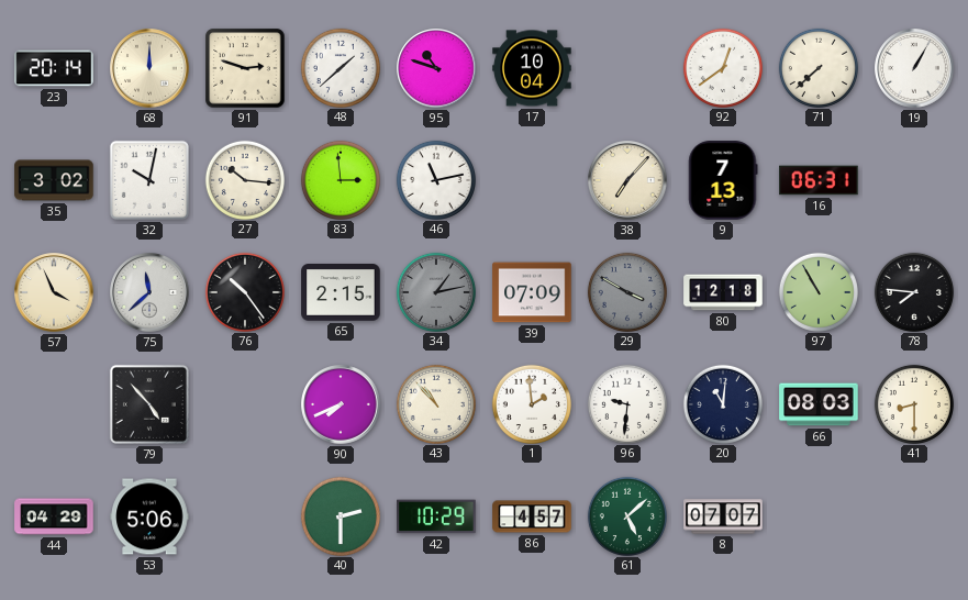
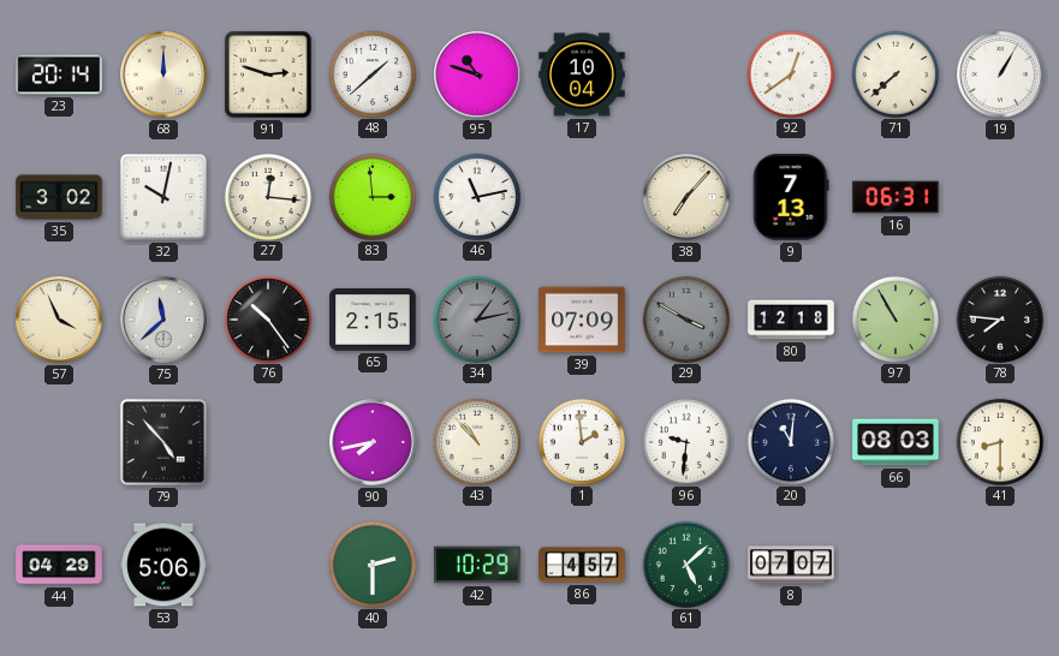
27: 10:16 -> 12:16 (267, 196)
90: 7:41 -> 7:43 (373, 442)
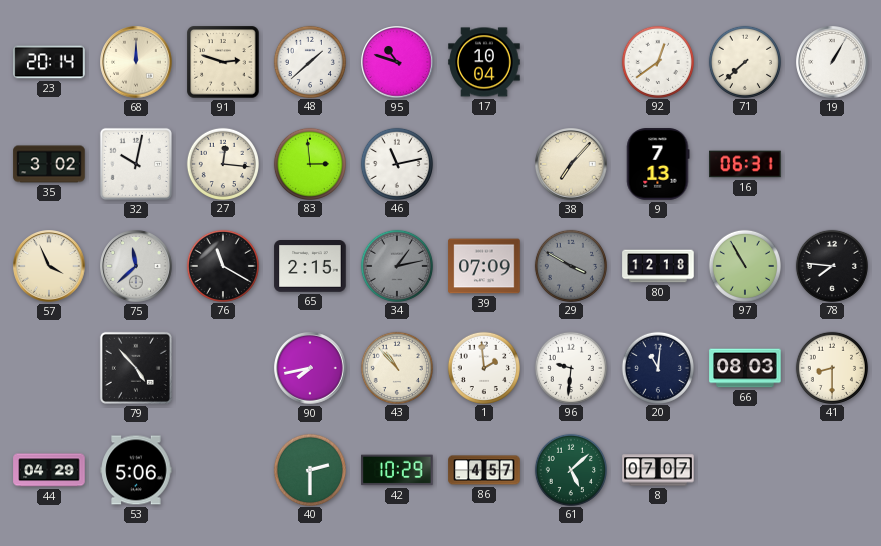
76: 10:24 -> 11:20 (222, 265)
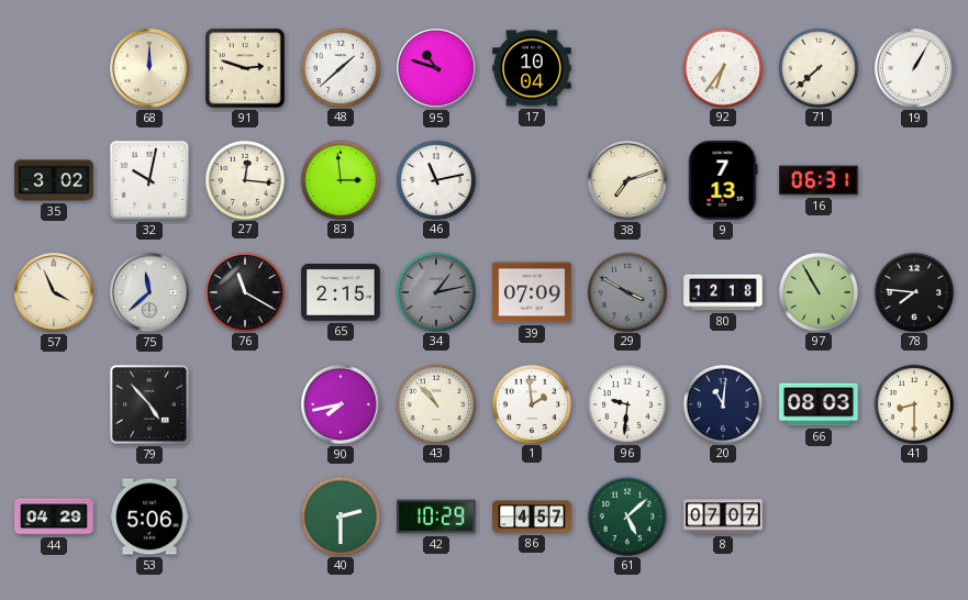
23: 20:14 -> none (49, 62)
92: 12:39 -> 6:36 (722, 67)
38: 7:07 -> 7:12 (627, 180)
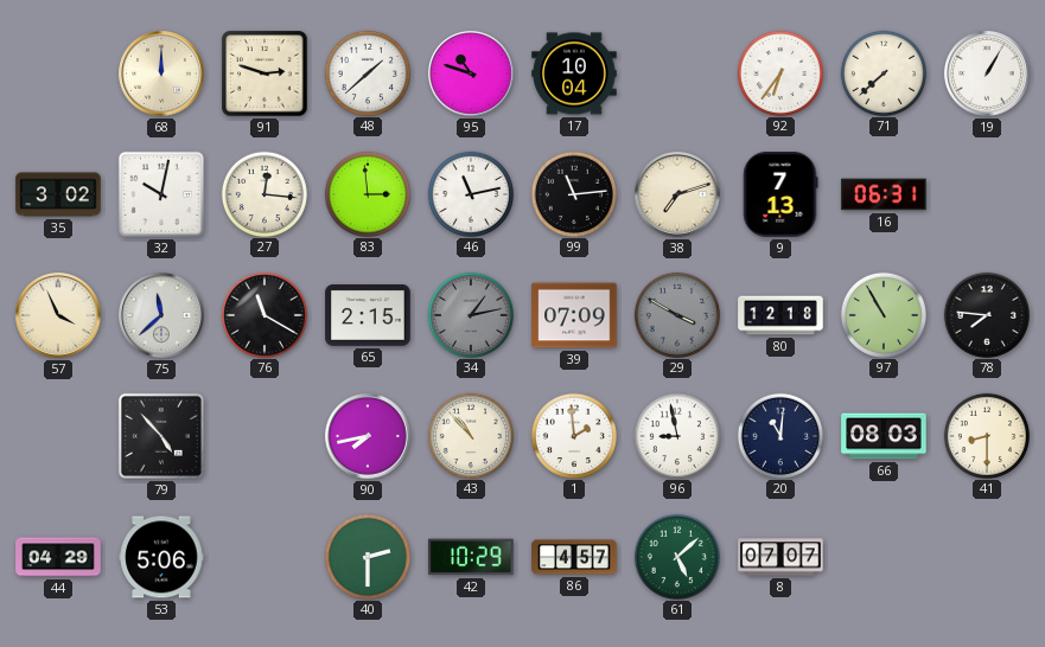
99: none -> 11:14 (573, 193)
96: 9:31 -> 8:58 (676, 435)
